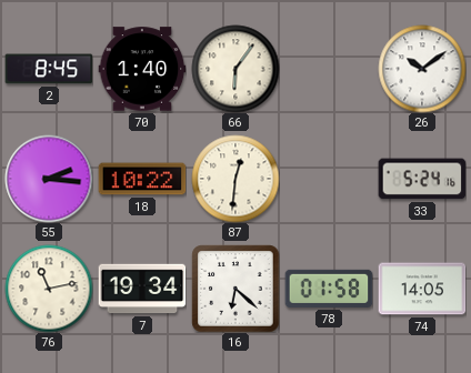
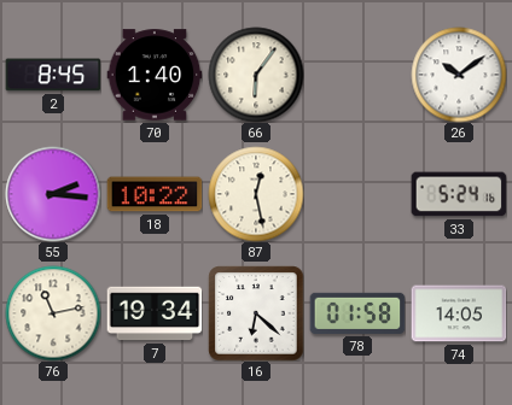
87: 12:31 -> 12:28 (256, 194)
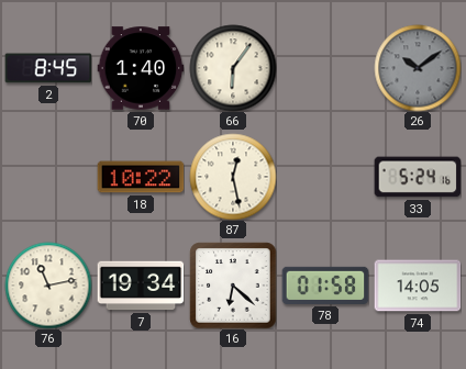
26 dial: white -> grey (418, 68)
55: 2:16 -> none (53, 194)
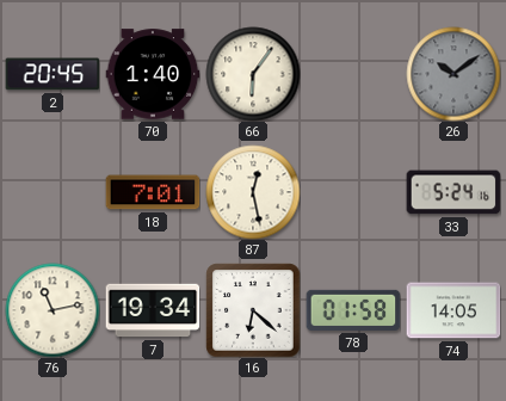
2: 8:45 -> 20:45 (53, 74)
18: 10:22 -> 7:01 (153, 192)
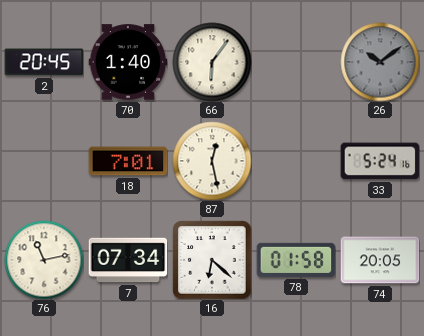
7: 19:34 -> 07:34 (128, 260)
74: 14:05 -> 20:05 (380, 260)
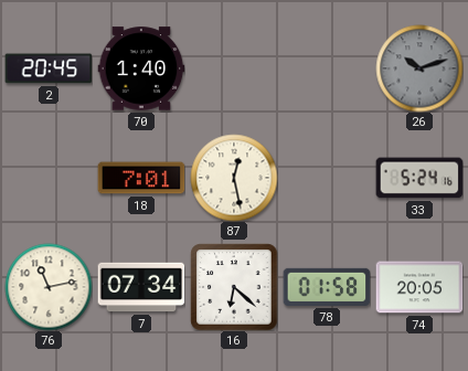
66: 6:06 -> none (212, 62)
26: 10:09 -> 10:12 (419, 68)
